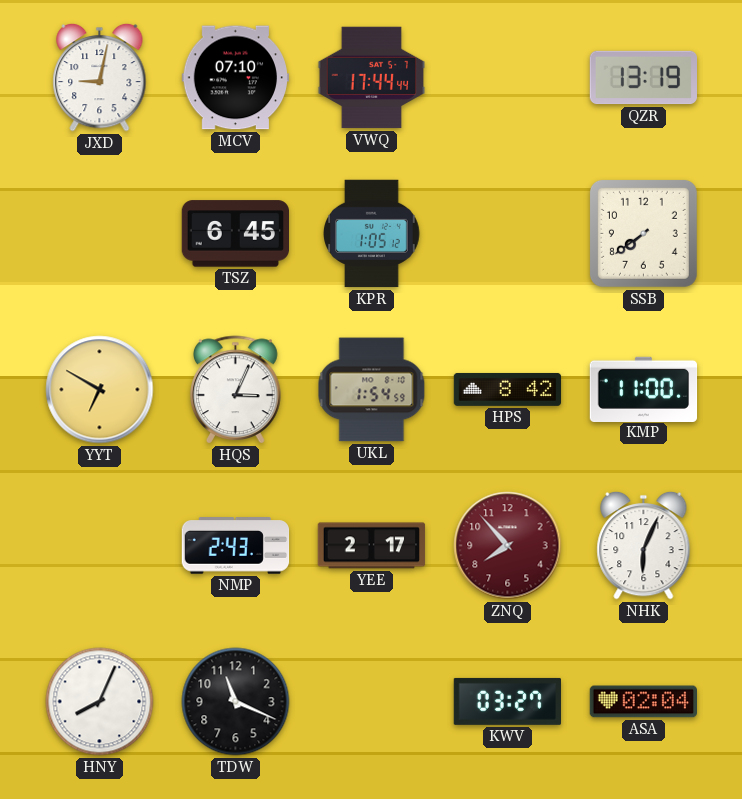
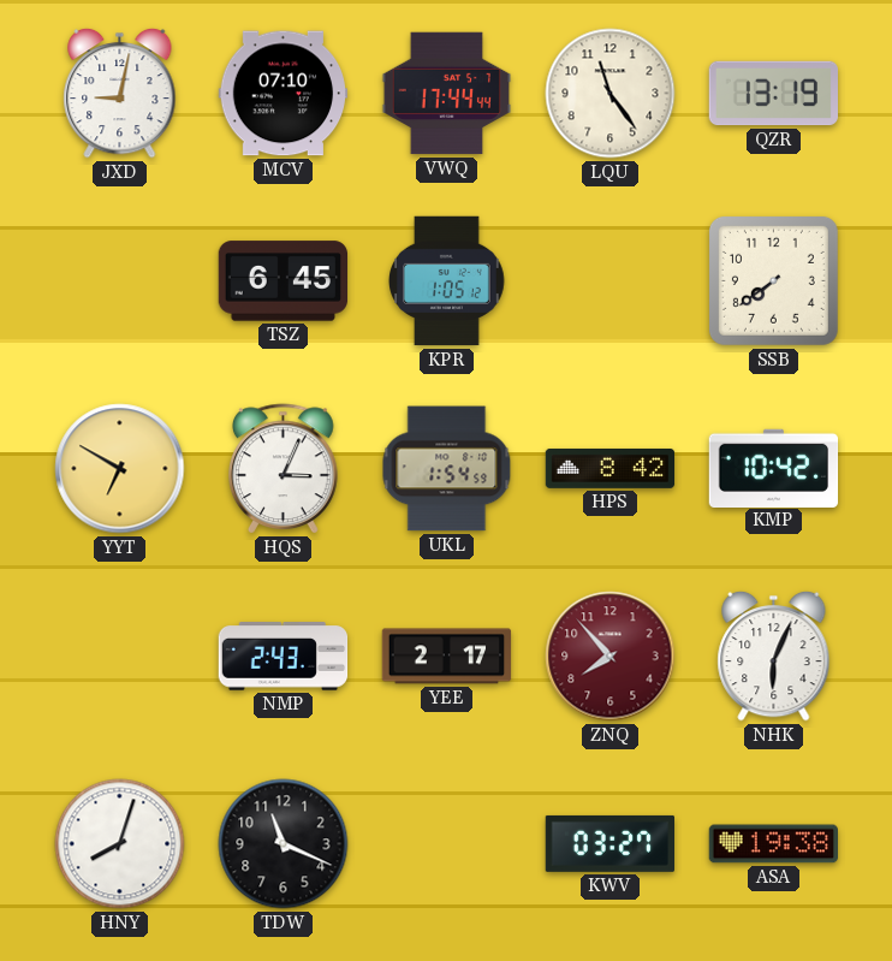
LQU: none -> 11:24 (611, 94)
KMP: 11:00 -> 10:42 (774, 468)
HNY: 8:04 -> 8:03 (120, 844)
ASA: 02:04 -> 19:38 (773, 844)
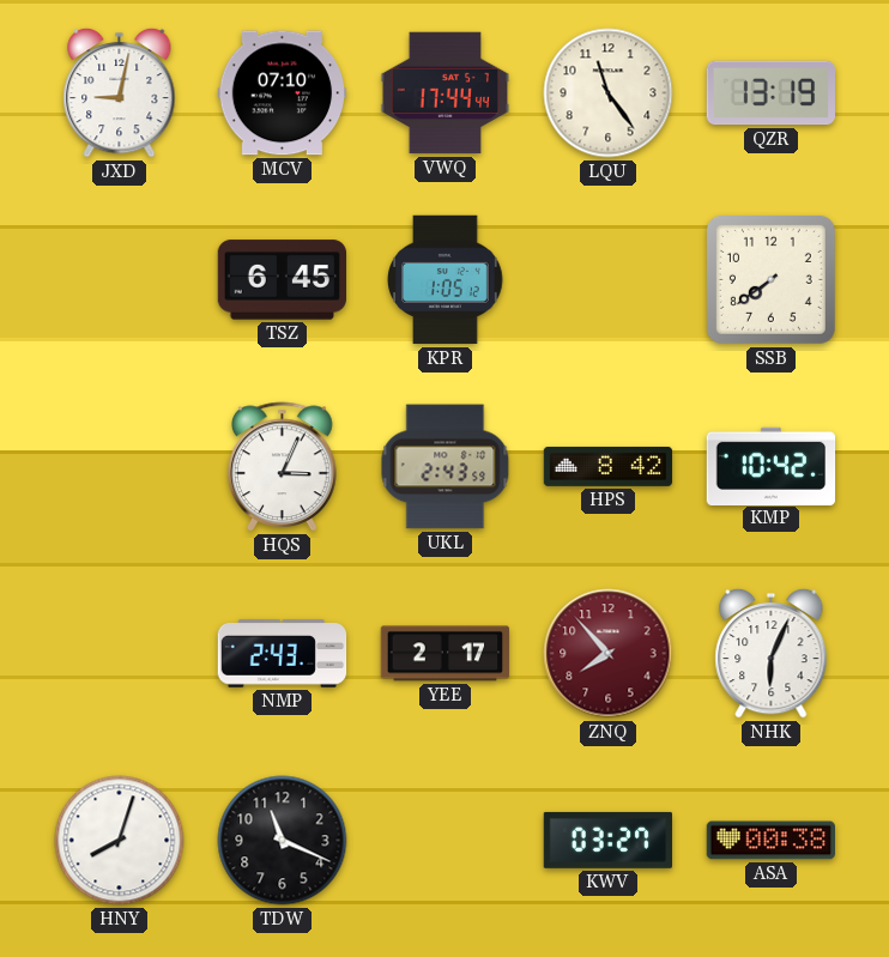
YYT: 6:50 -> none (120, 469)
UKL: 1:54 -> 2:43 (446, 467)
ASA: 19:38 -> 00:38 (770, 841)
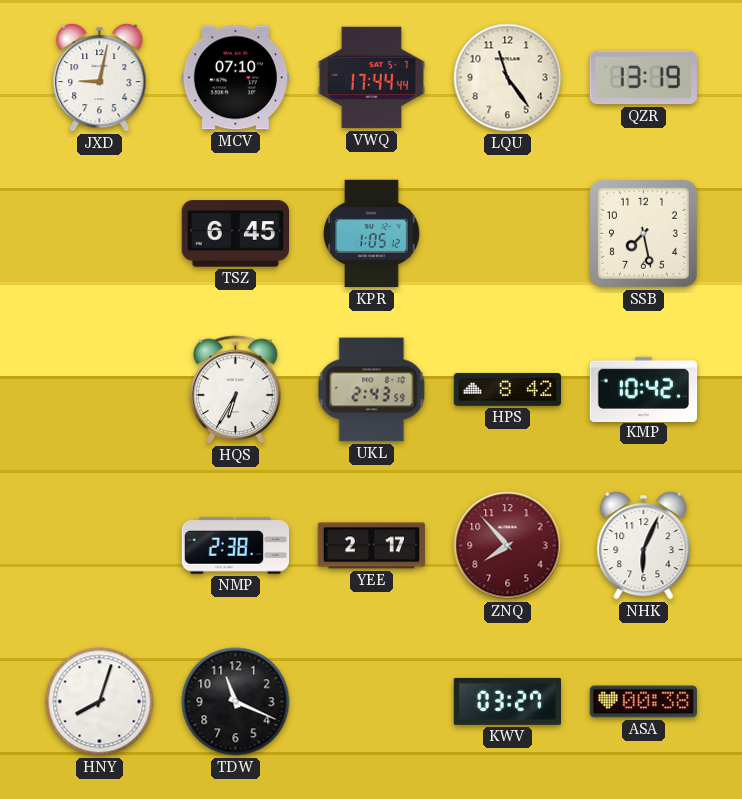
SSB: 7:39 -> 7:28 (643, 233)
HQS: 3:04 -> 6:35 (236, 390)
NMP: 2:43 -> 2:38 (236, 546)
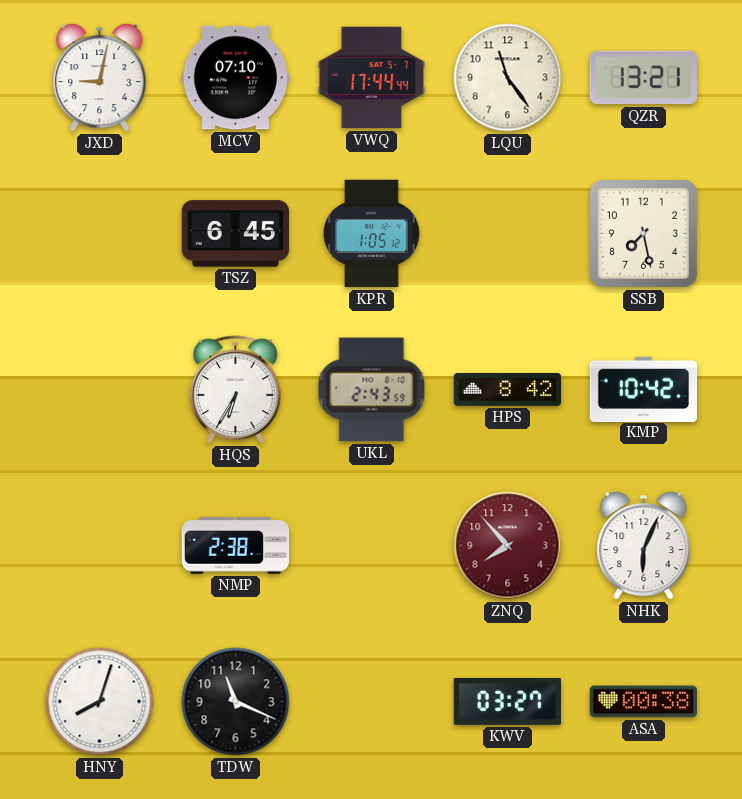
QZR: 13:19 -> 13:21 (644, 78)
YEE: 2:17 -> none (372, 546)
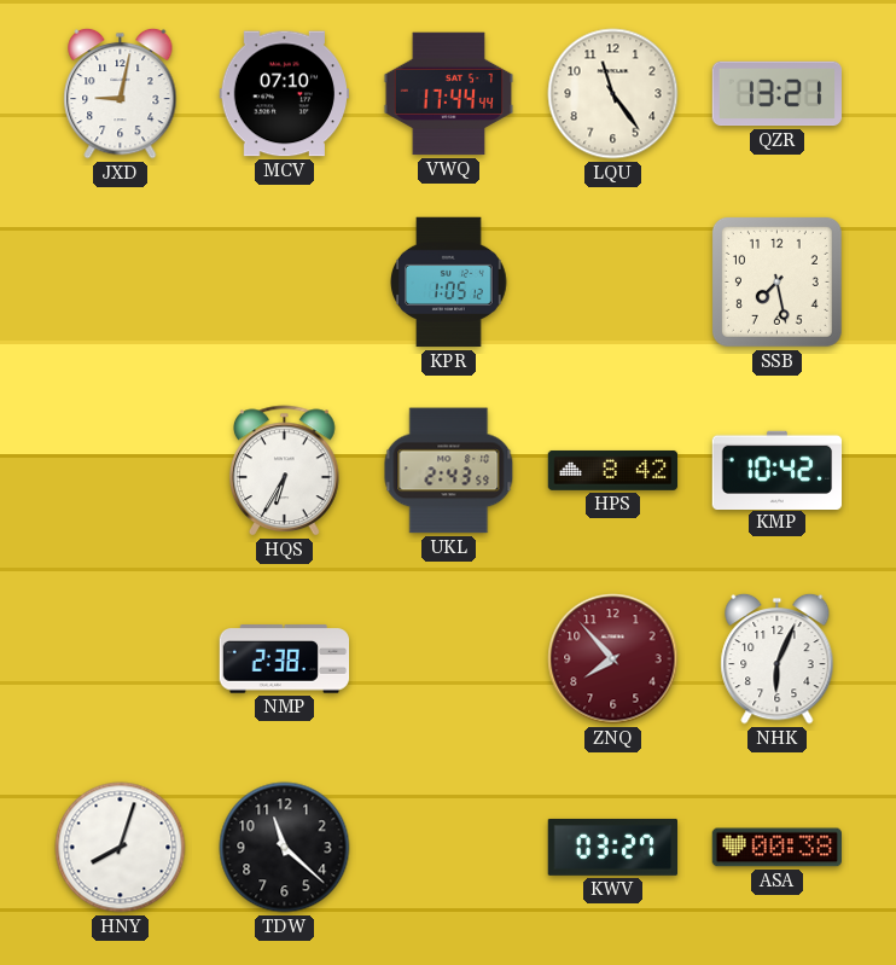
TSZ: 6:45 -> none (235, 234)
TDW: 11:19 -> 11:22 (285, 848)
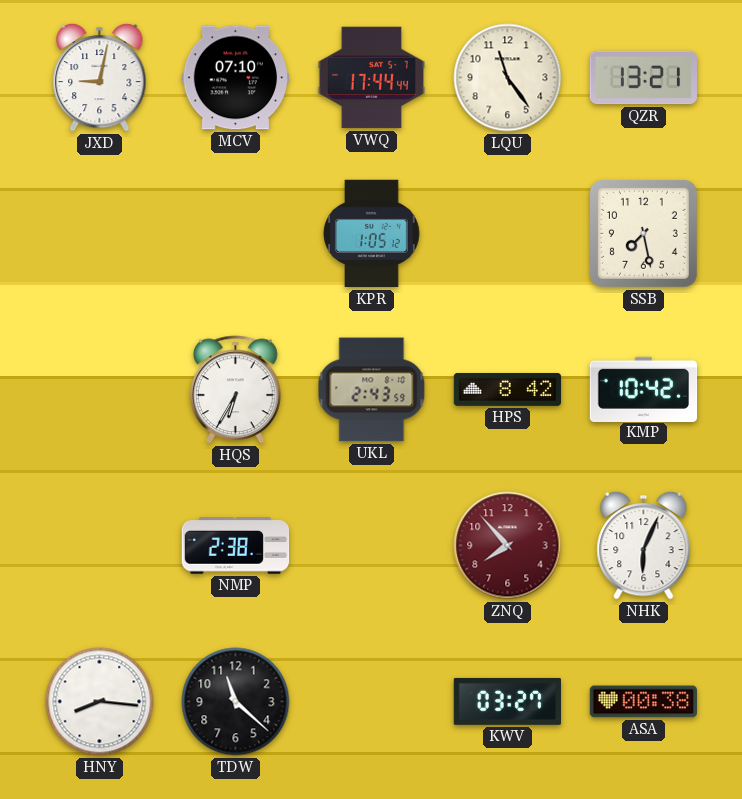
HNY: 8:03 -> 8:16 (100, 702)
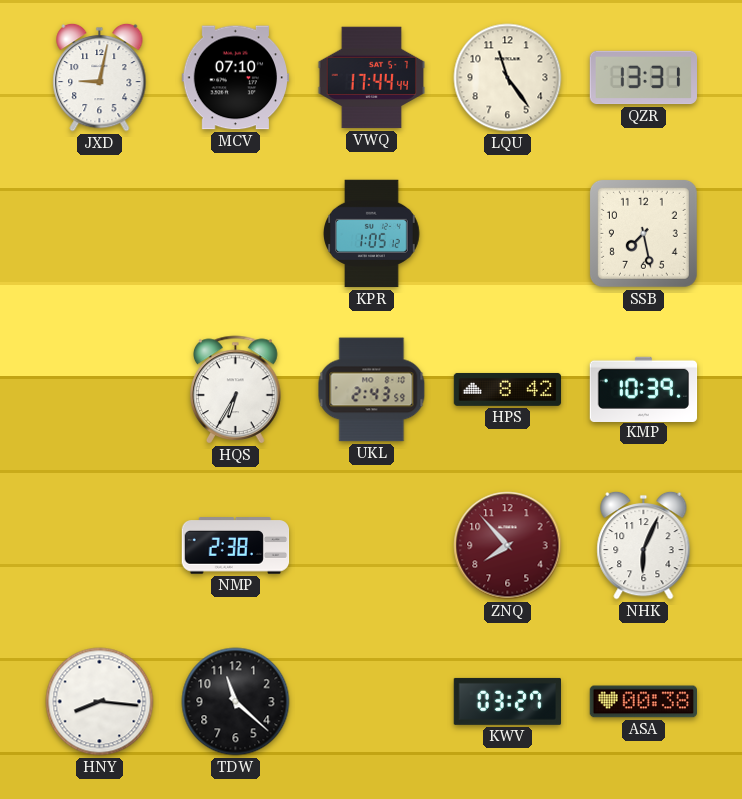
QZR: 13:21 -> 13:31 (644, 78)
KMP: 10:42 -> 10:39 (644, 389)
